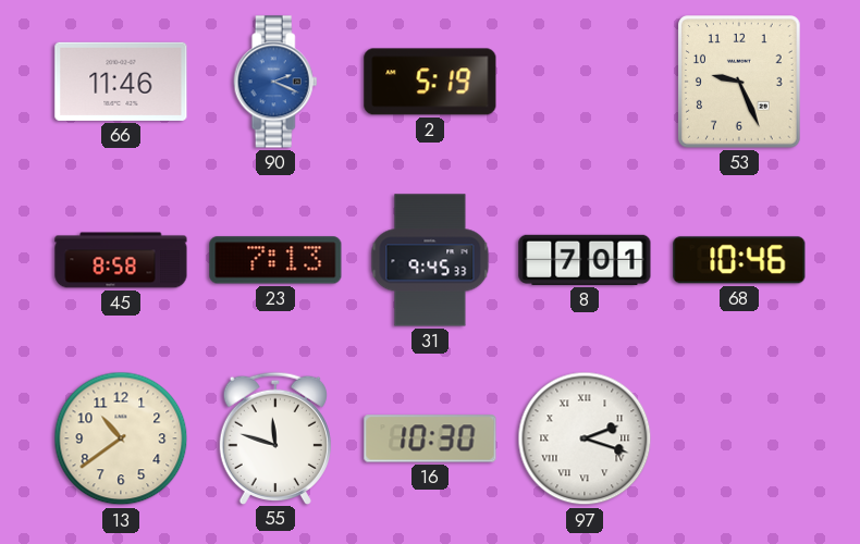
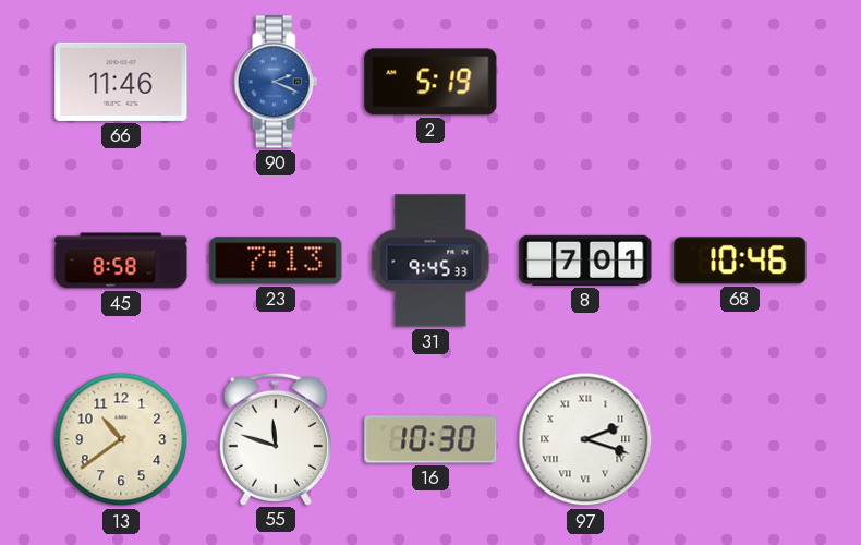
53: 9:26 -> none (740, 83)
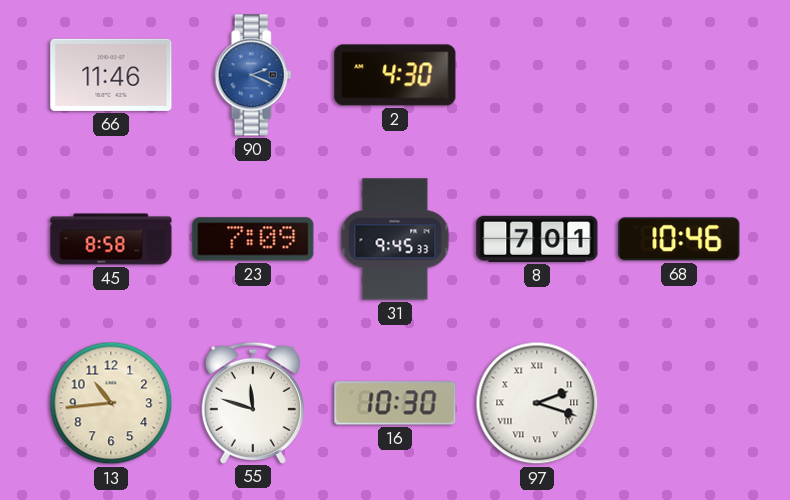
2: 5:19 -> 4:30 (395, 75)
23: 7:13 -> 7:09 (253, 239)
13: 10:39 -> 10:44 (111, 403)
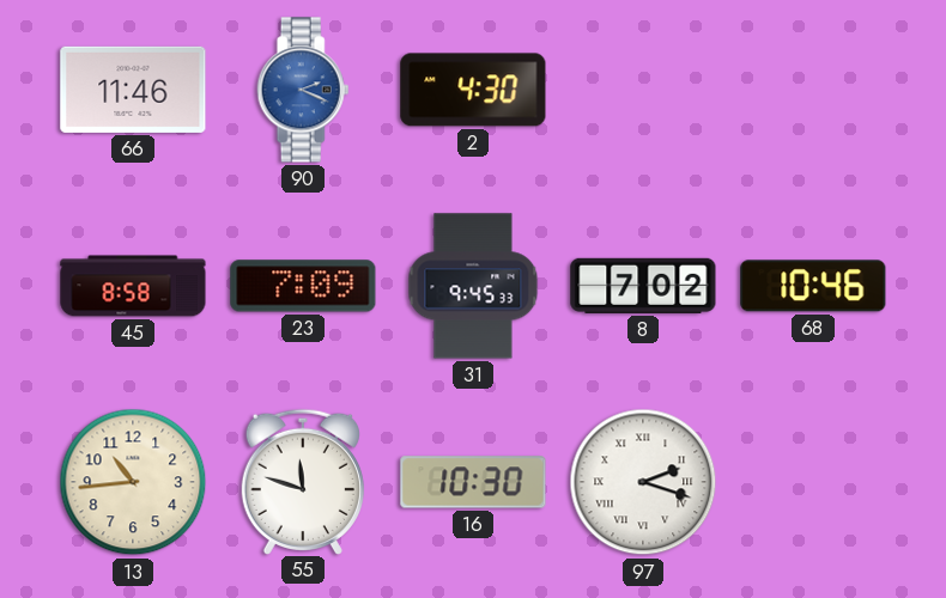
8: 7:01 -> 7:02 (643, 286)
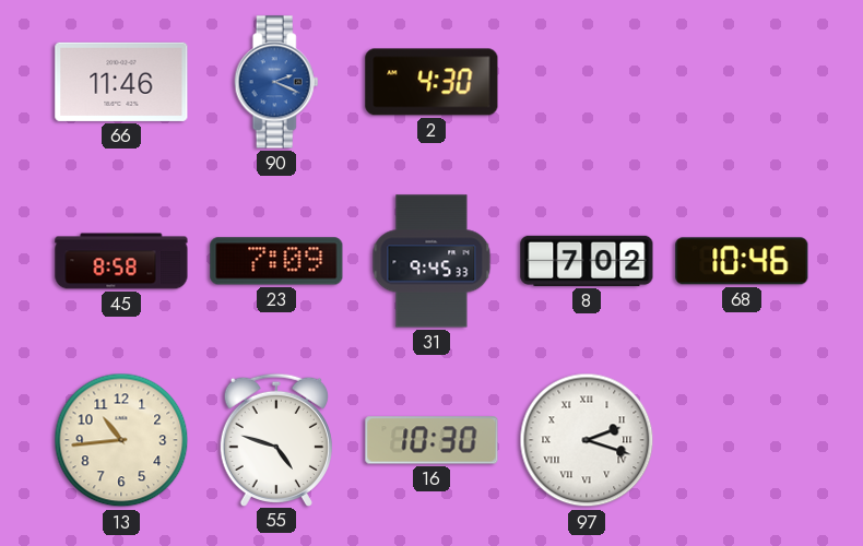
55: 11:48 -> 4:48 (276, 439)
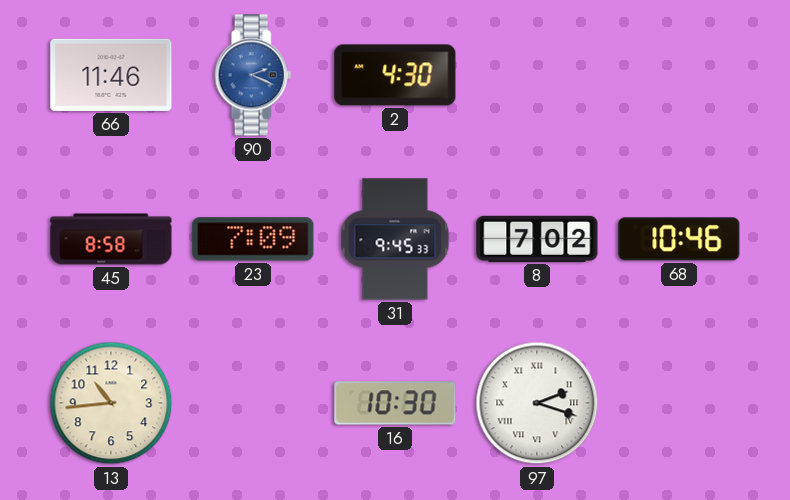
55: 4:48 -> none (276, 439)
